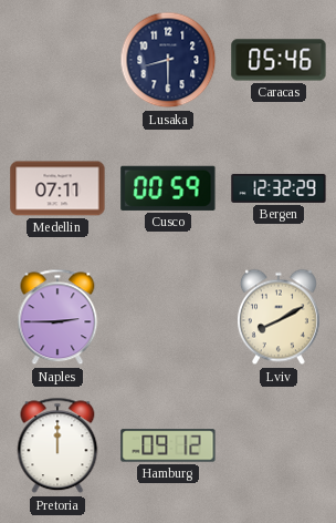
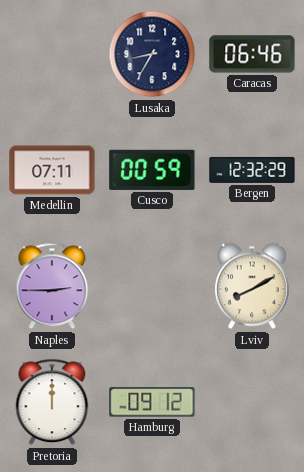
Lusaka: 8:30 -> 8:35 (152, 54)
Caracas: 05:46 -> 06:46 (252, 54)
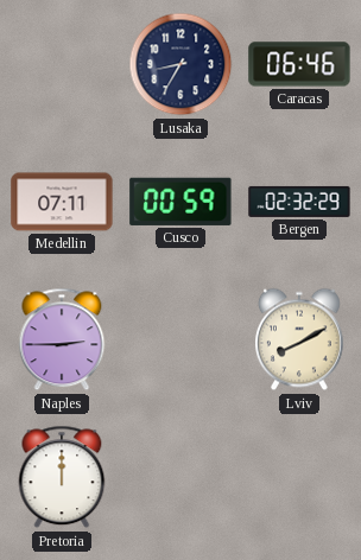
Bergen: 12:32 -> 02:32 (299, 202)
Hamburg: 09:12 -> none (152, 402)
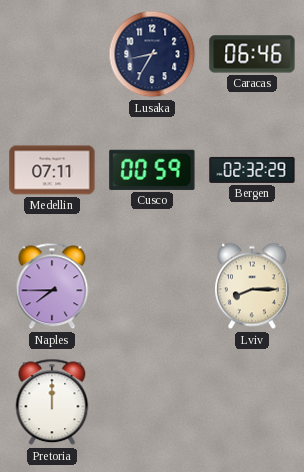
Naples: 2:45 -> 7:45 (52, 286)
Lviv: 8:10 -> 8:15 (252, 286)
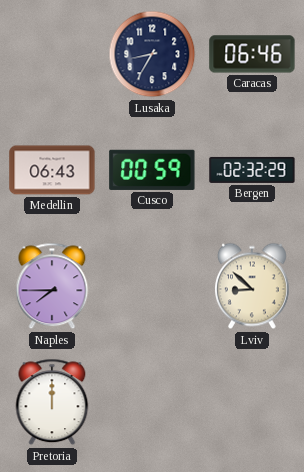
Medellin: 07:11 -> 06:43 (52, 170)
Lviv: 8:15 -> 8:52 (252, 286)
